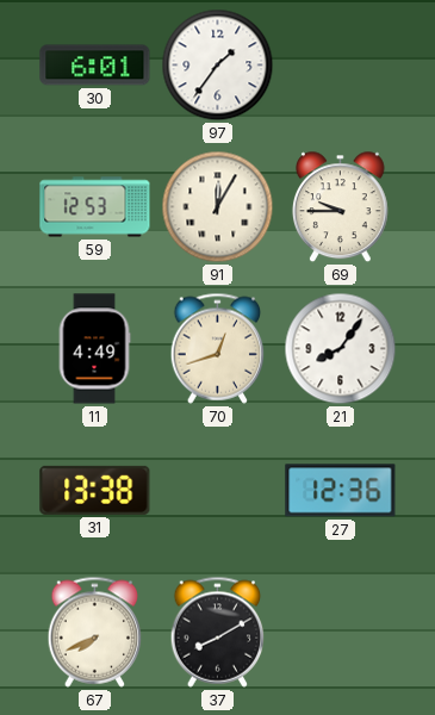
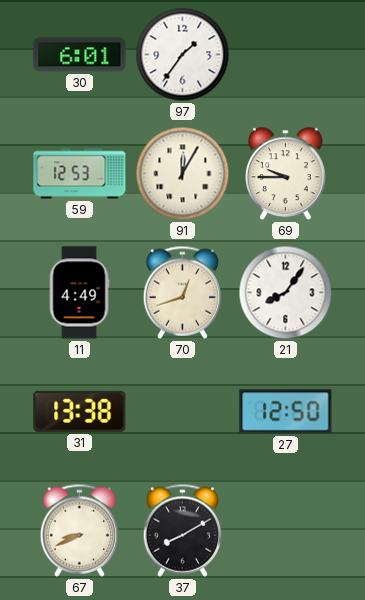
27: 12:36 -> 12:50 (286, 412)
67: 7:41 -> 8:41 (80, 530)
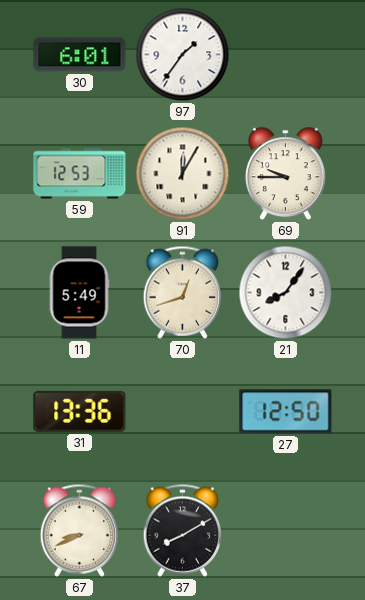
11: 4:49 -> 5:49 (79, 293)
31: 13:38 -> 13:36 (80, 411)
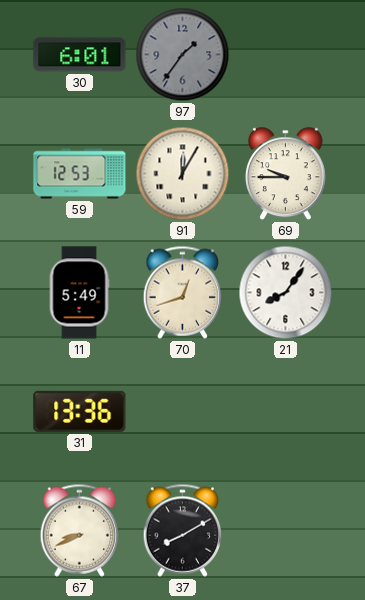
97 dial: white -> grey (183, 55)
27: 12:50 -> none (286, 412)
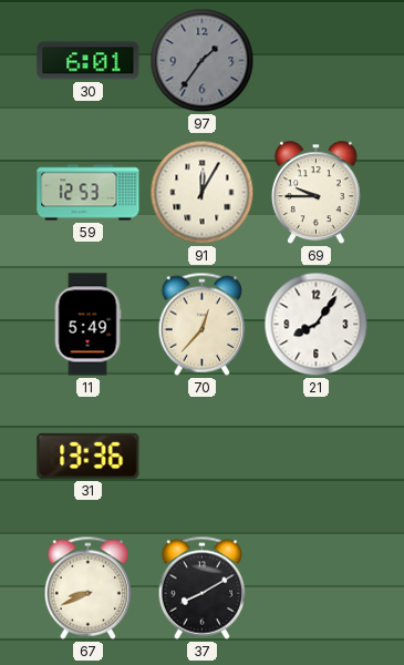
70: 12:42 -> 12:37 (203, 324)
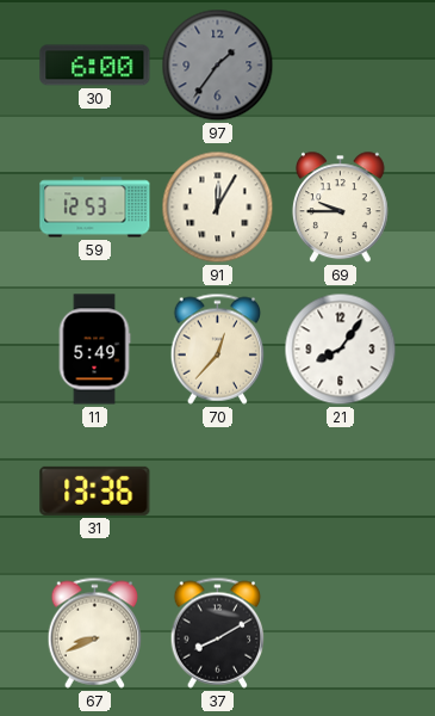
30: 6:01 -> 6:00 (95, 66)
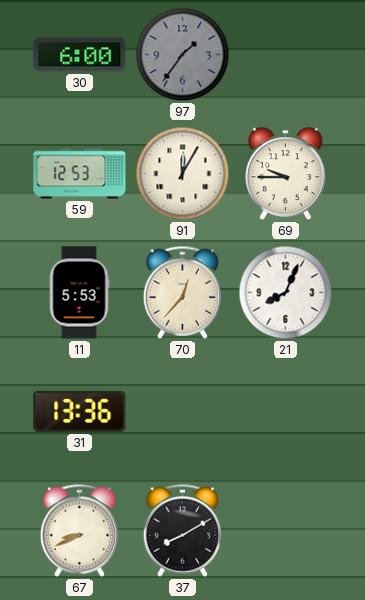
11: 5:49 -> 5:53 (79, 293)
21: 8:06 -> 8:04 (286, 293)
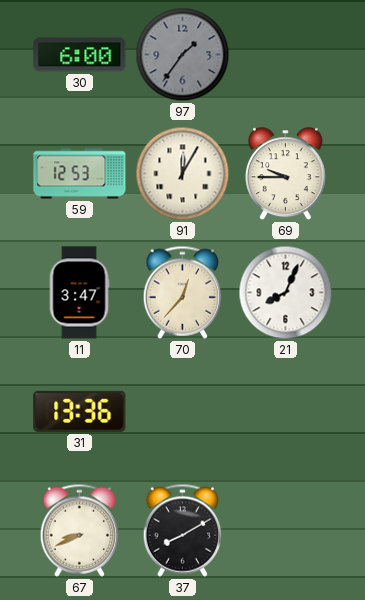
11: 5:53 -> 3:47 (79, 293)
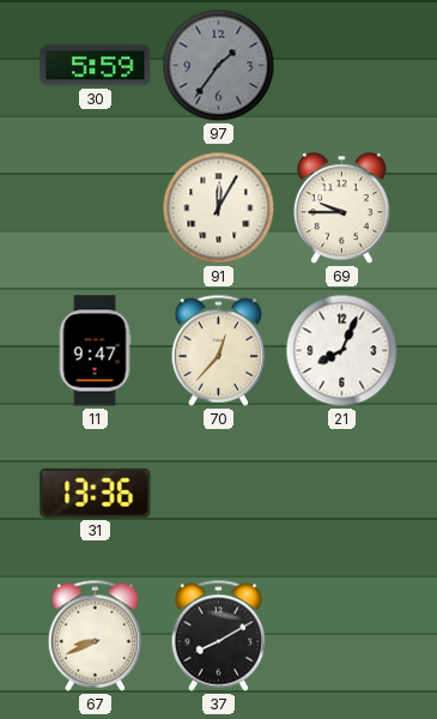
30: 6:00 -> 5:59 (96, 66)
59: 12:53 -> none (80, 174)
11: 3:47 -> 9:47 (95, 351)
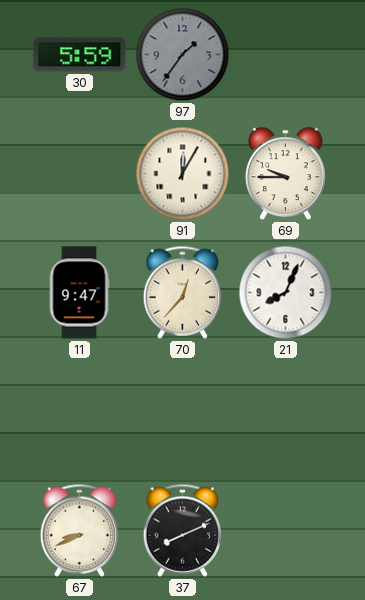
31: 13:36 -> none (96, 493)
37: 8:10 -> 8:11 (183, 530)
